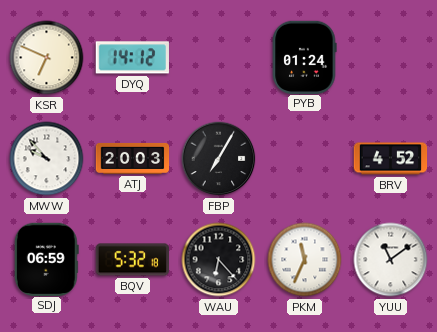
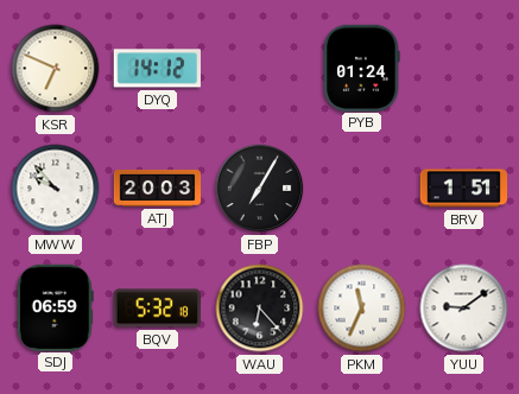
BRV: 4:52 -> 1:51 (464, 189)
YUU: 11:09 -> 9:09 (464, 309)
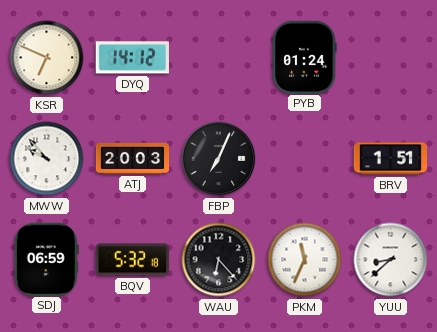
FBP: 7:05 -> 7:04 (219, 159)
YUU: 9:09 -> 8:38 (391, 260)
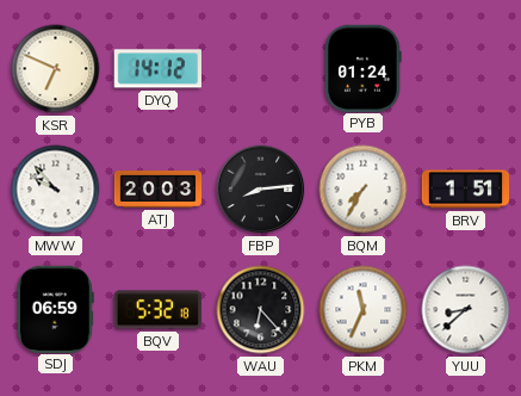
FBP: 7:04 -> 8:14 (261, 190)
BQM: none -> 7:35 (364, 190)
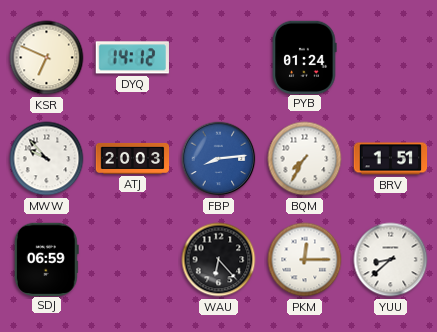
FBP dial: black -> blue (219, 159)
BQV: 5:32 -> none (157, 310)
PKM: 11:34 -> 12:15 (305, 260)
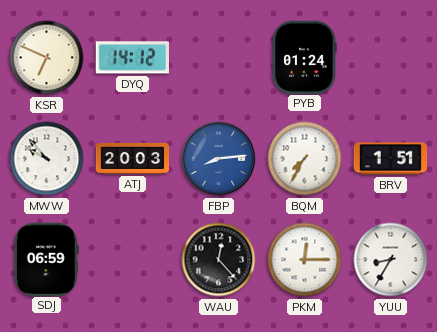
WAU: 6:23 -> 12:23 (219, 260)
YUU: 8:38 -> 8:35 (391, 260)
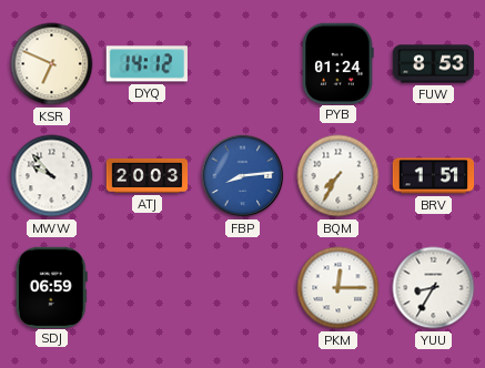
FUW: none -> 8:53 (434, 64)
WAU: 12:23 -> none (219, 260)
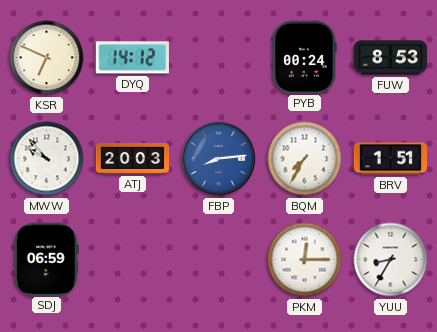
PYB: 01:24 -> 00:24 (304, 57)
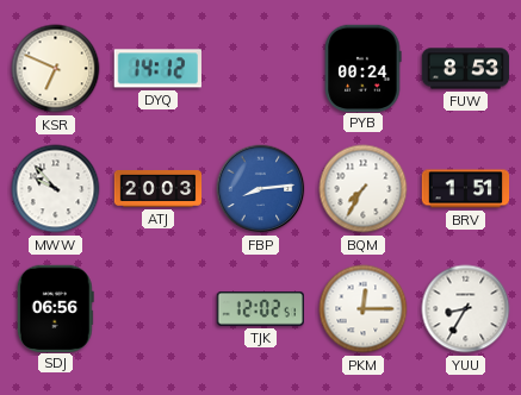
SDJ: 06:59 -> 06:56 (55, 308)
TJK: none -> 12:02 (260, 309)
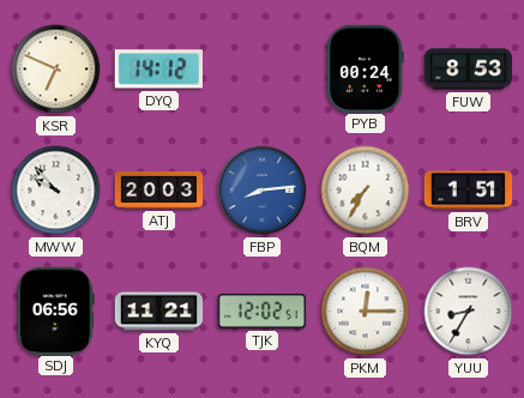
KYQ: none -> 11:21 (159, 312)
